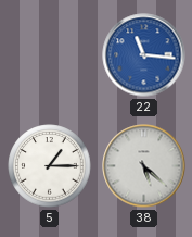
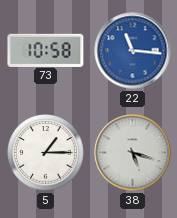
73: none -> 10:58 (46, 50)
38: 5:22 -> 5:18 (133, 153)
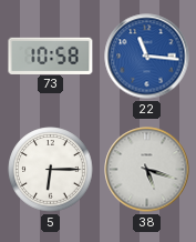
5: 1:15 -> 6:15 (51, 170)
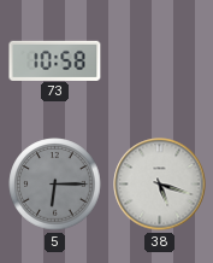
22: 11:16 -> none (147, 57)
5 dial: white -> grey (55, 185)
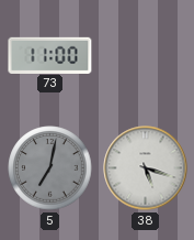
73: 10:58 -> 11:00 (50, 55)
5: 6:15 -> 7:02 (50, 168)
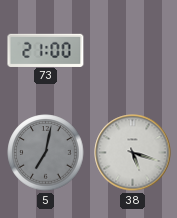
73: 11:00 -> 21:00 (46, 50)
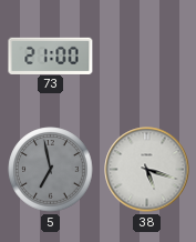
5: 7:02 -> 6:58 (51, 170)
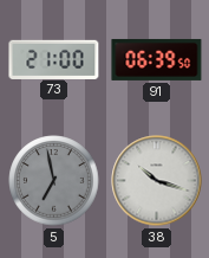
91: none -> 06:39 (157, 59)
38: 5:18 -> 10:18 (157, 181)
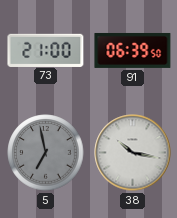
38: 10:18 -> 10:17 (133, 153)
